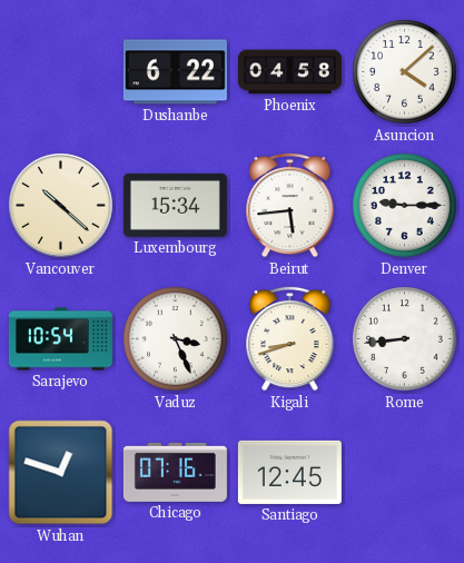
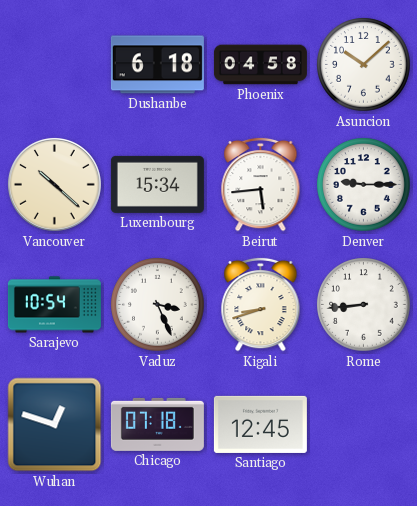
Dushanbe: 6:22 -> 6:18 (157, 65)
Asuncion: 4:08 -> 10:08 (364, 65)
Chicago: 07:16 -> 07:18 (157, 424)
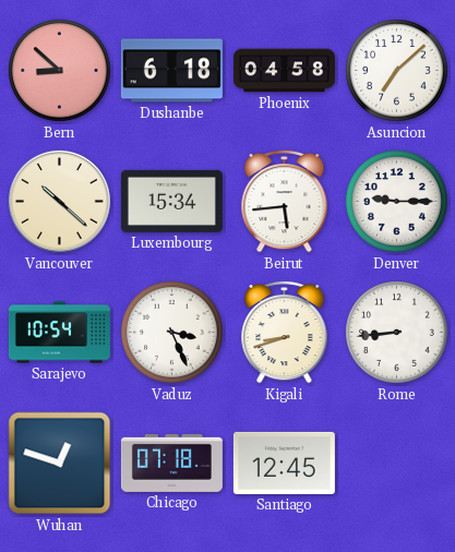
Bern: none -> 8:52 (60, 71)
Asuncion: 10:08 -> 7:08 (397, 71)
